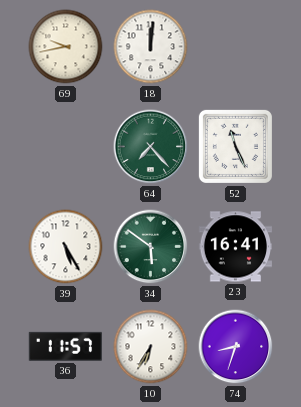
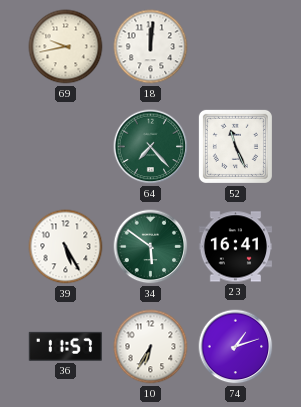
74: 8:33 -> 1:12 (236, 347)
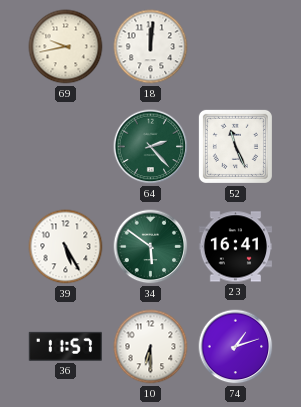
64: 7:23 -> 2:23 (151, 147)
10: 6:35 -> 6:30 (151, 347)
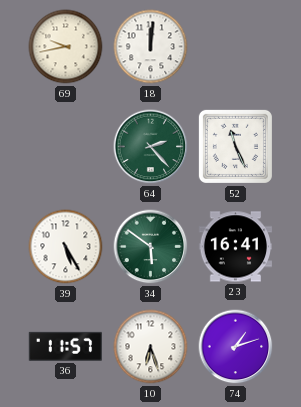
10: 6:30 -> 6:27 (151, 347)
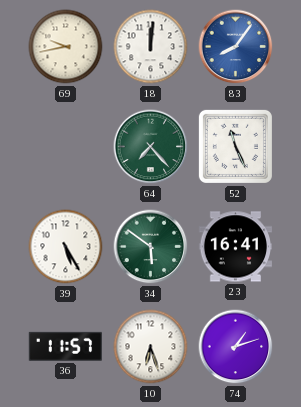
83: none -> 8:06 (236, 47)
64: 2:23 -> 7:23 (151, 147)
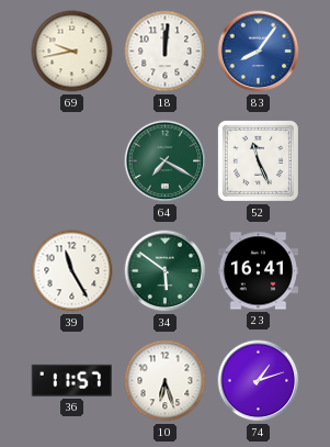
64: 7:23 -> 7:20 (166, 161)
39: 5:25 -> 11:25 (72, 271)
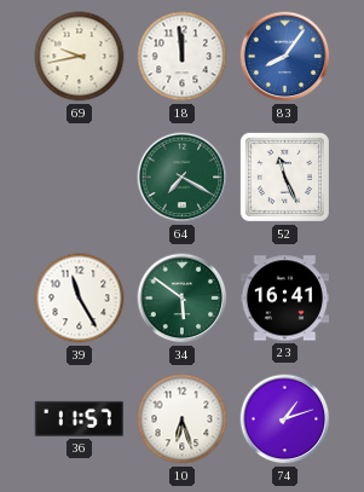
18: 12:01 -> 11:59 (183, 57)
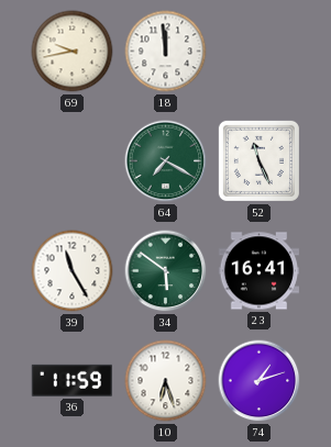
83: 8:06 -> none (285, 57)
36: 11:57 -> 11:59 (71, 380)
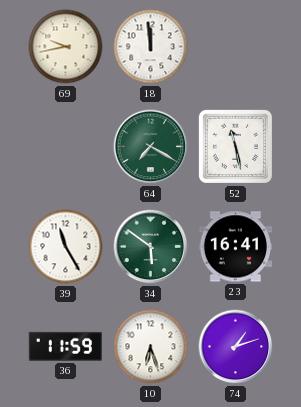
52: 11:26 -> 11:28 (235, 146)
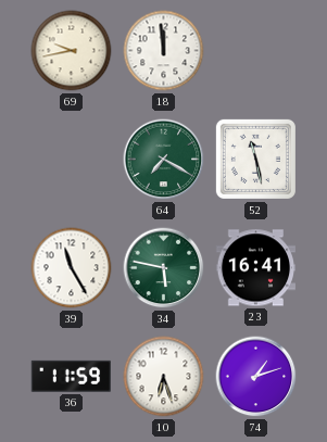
34: 5:51 -> 5:47 (164, 268)
